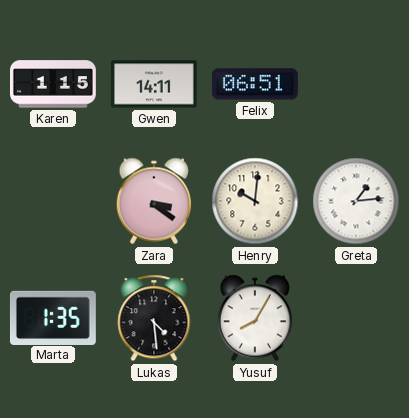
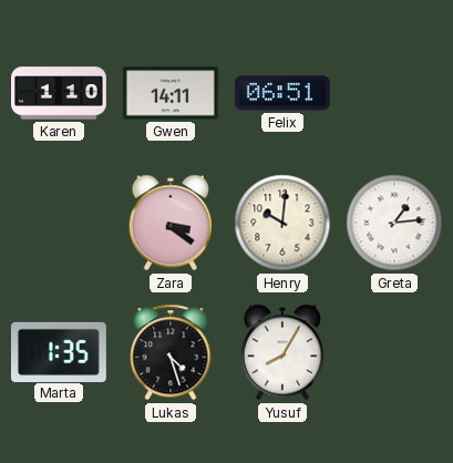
Karen: 1:15 -> 1:10 (60, 93)
Lukas: 4:29 -> 4:27 (171, 352)
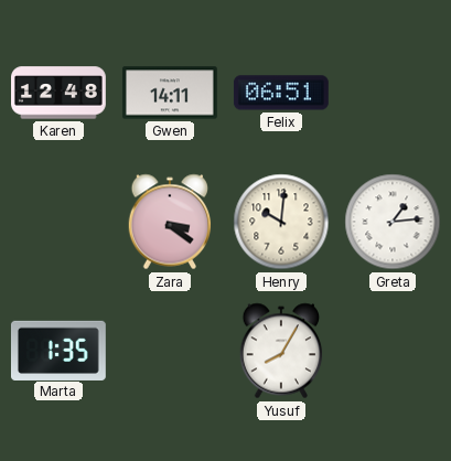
Karen: 1:10 -> 12:48 (60, 93)
Lukas: 4:27 -> none (171, 352)
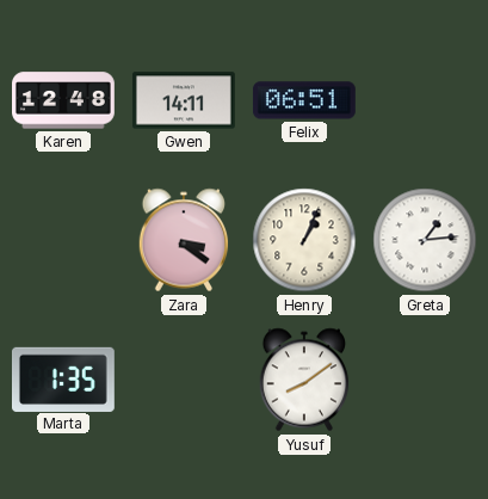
Henry: 10:01 -> 1:04 (304, 240)
Yusuf: 8:05 -> 8:09 (304, 380)
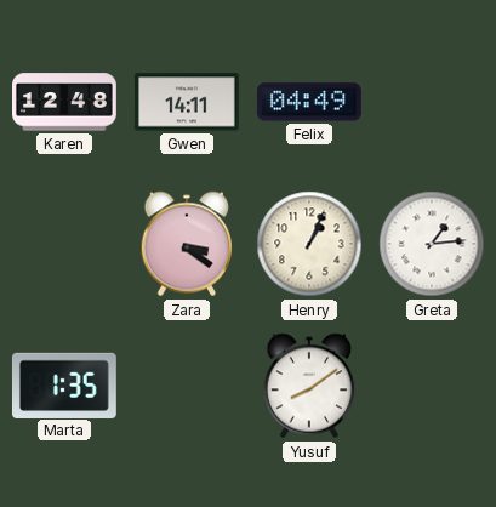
Felix: 06:51 -> 04:49 (309, 102)
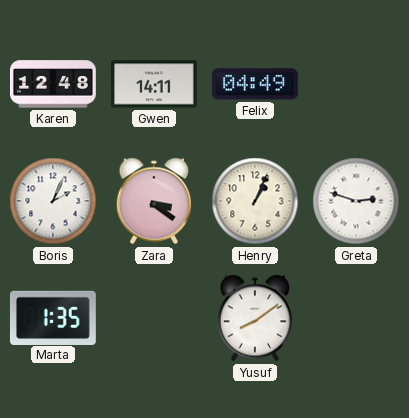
Boris: none -> 2:04 (53, 201)
Greta: 1:14 -> 2:48 (356, 201)
